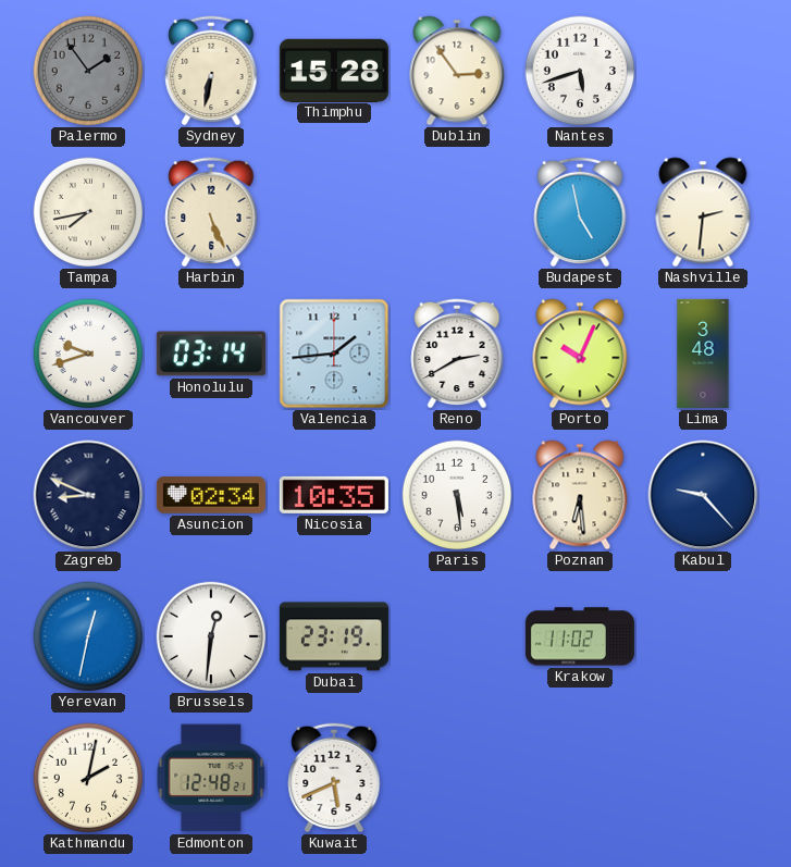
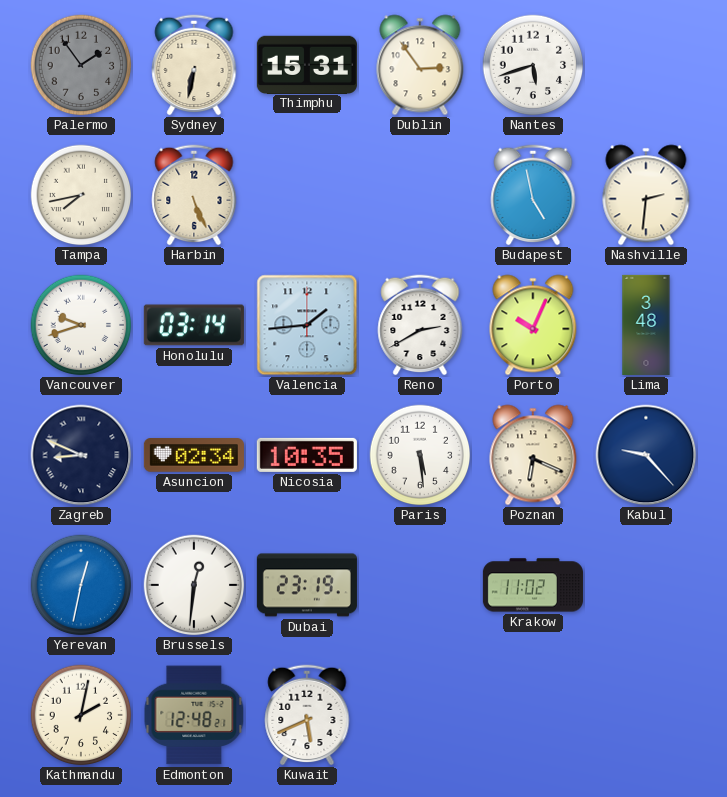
Thimphu: 15:28 -> 15:31 (307, 64)
Poznan: 6:29 -> 6:19 (533, 455)
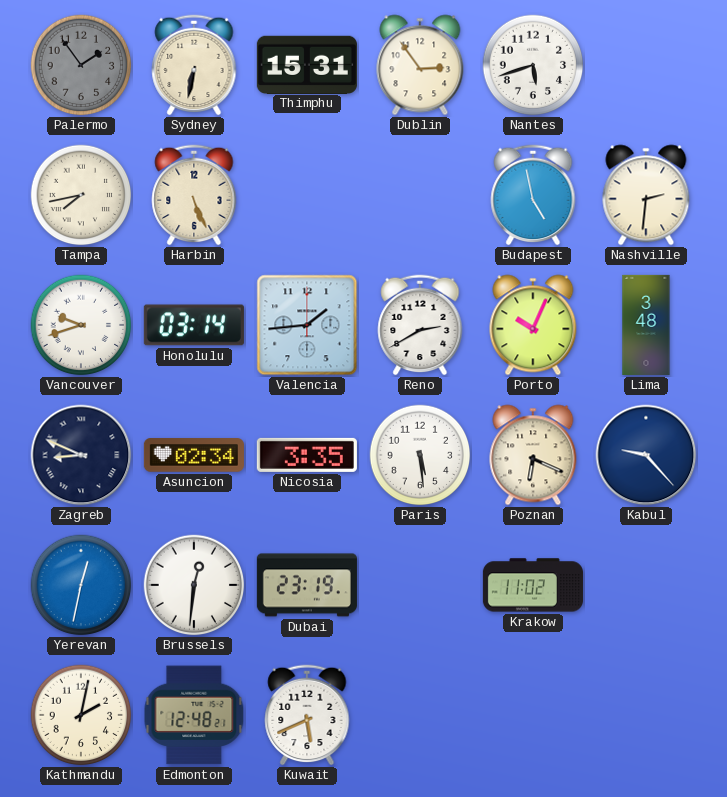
Nicosia: 10:35 -> 3:35 (307, 455)
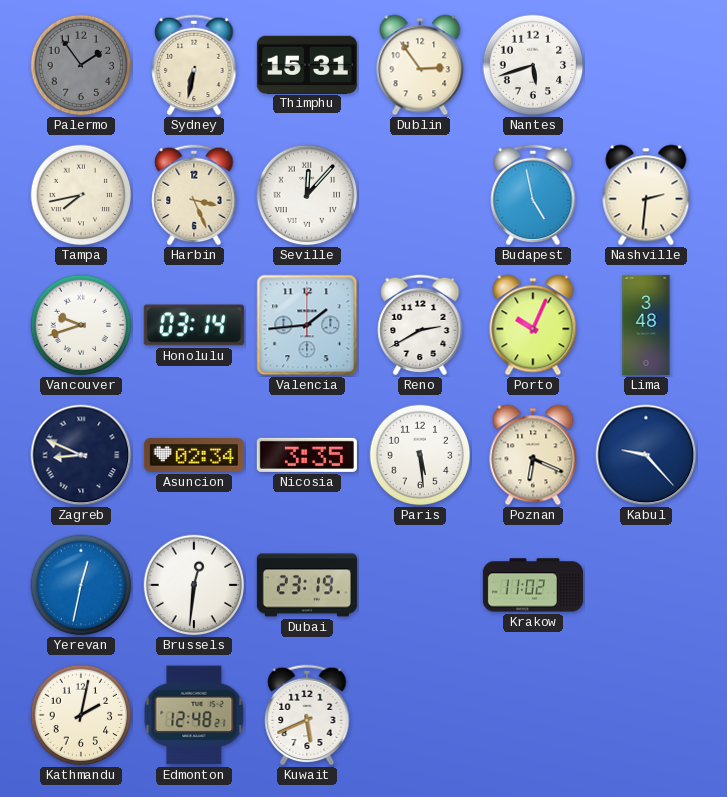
Harbin: 5:26 -> 3:26 (194, 195)
Seville: none -> 12:07 (307, 195)
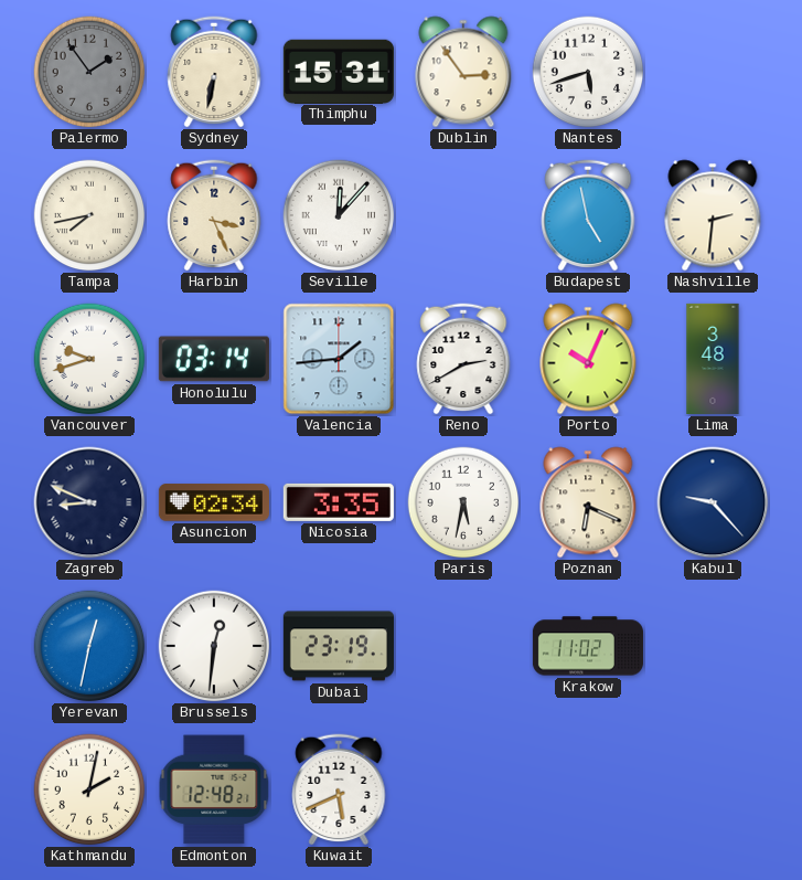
Paris: 5:29 -> 5:32 (463, 502)
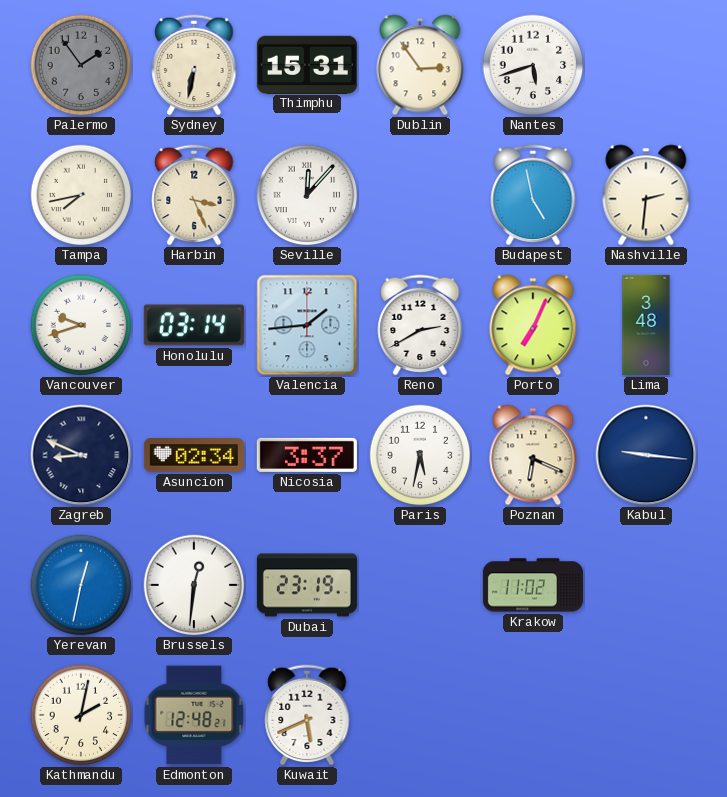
Porto: 10:04 -> 7:04 (533, 325)
Nicosia: 3:35 -> 3:37 (307, 455)
Kabul: 9:23 -> 9:16 (646, 455)
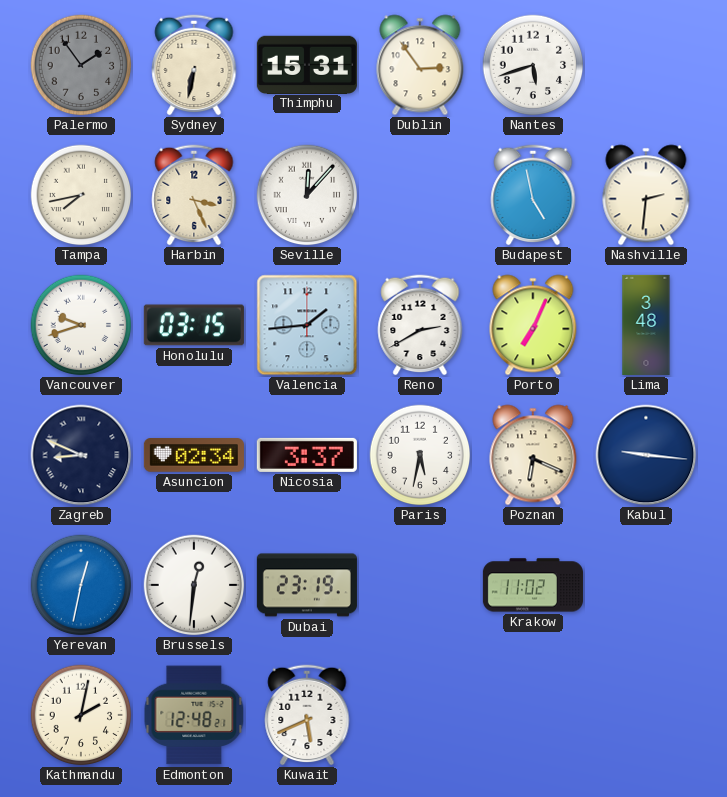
Honolulu: 03:14 -> 03:15 (194, 325)
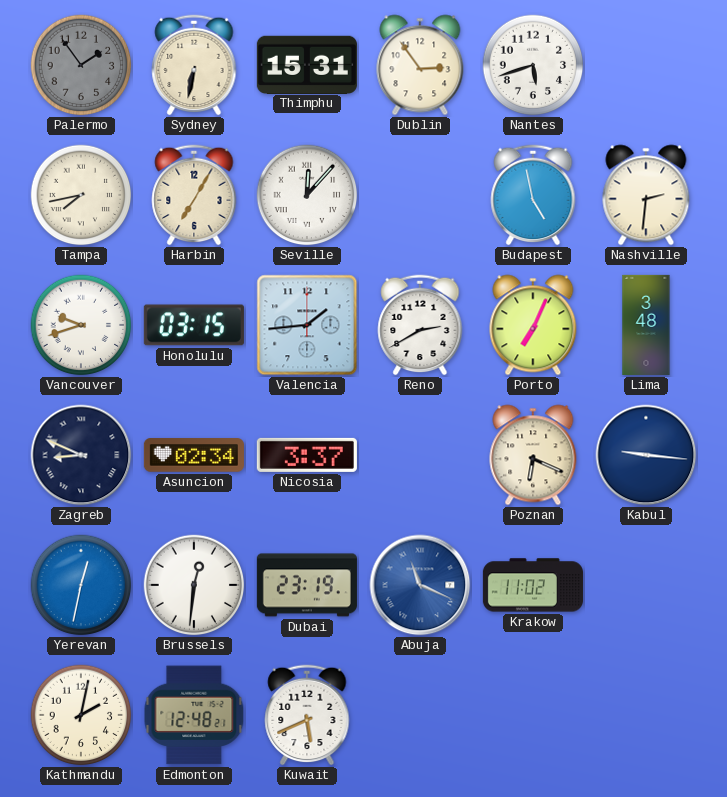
Harbin: 3:26 -> 7:05 (194, 195)
Paris: 5:32 -> none (420, 455)
Abuja: none -> 11:19 (420, 585)
